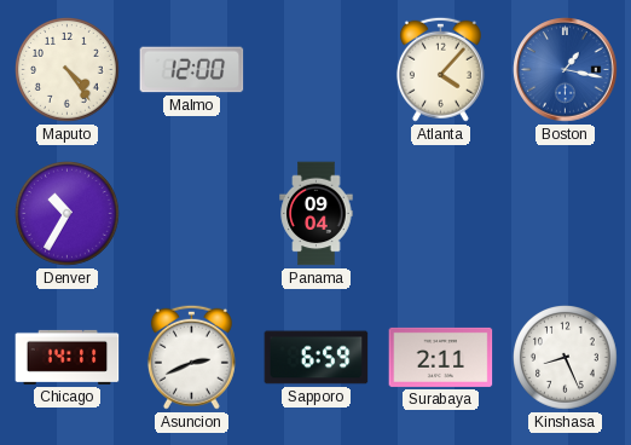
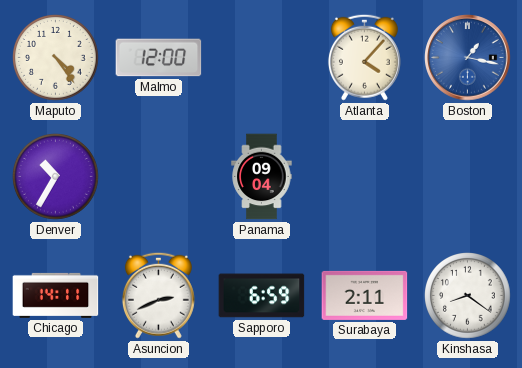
Kinshasa: 8:26 -> 8:21 (468, 296)
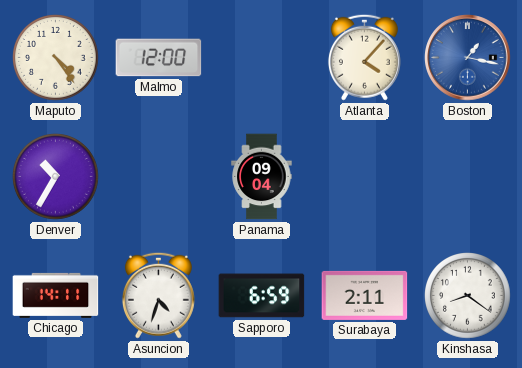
Asuncion: 2:41 -> 4:33 (158, 295)
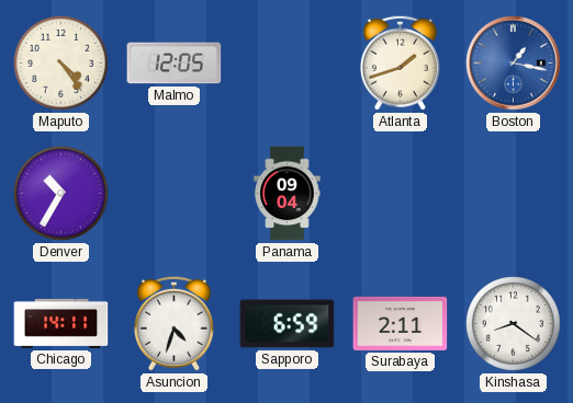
Malmo: 12:00 -> 12:05 (175, 64)
Atlanta: 4:07 -> 1:42 (400, 62)
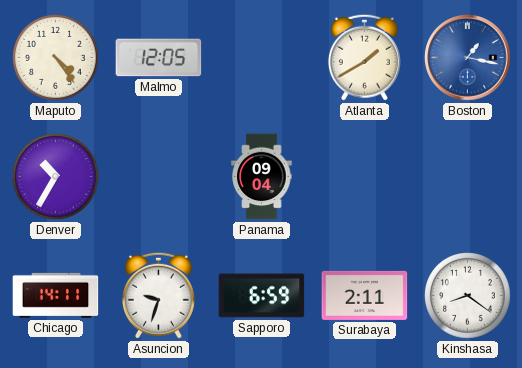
Atlanta: 1:42 -> 1:40 (364, 57)
Asuncion: 4:33 -> 9:33 (158, 295)
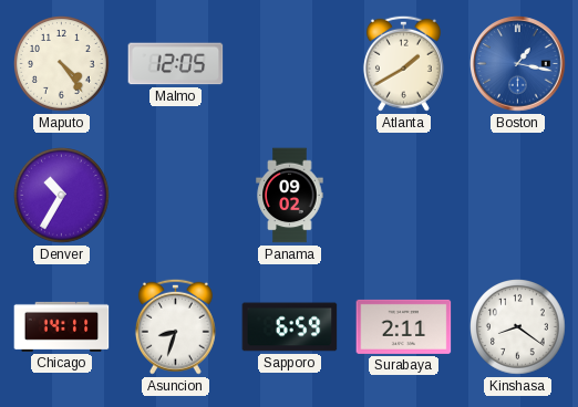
Panama: 09:04 -> 09:02 (290, 196)
Asuncion: 9:33 -> 8:33 (175, 326)
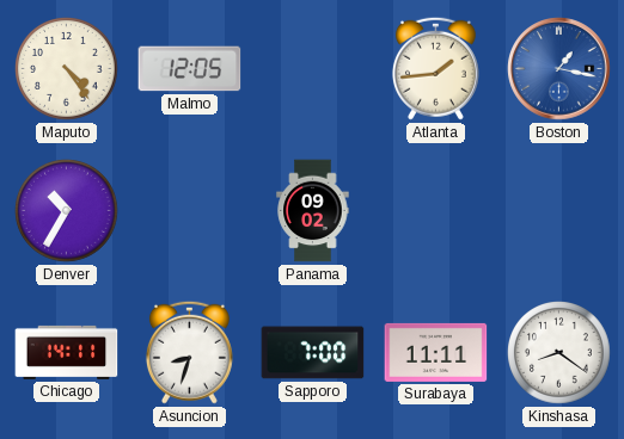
Atlanta: 1:40 -> 1:44 (435, 68)
Sapporo: 6:59 -> 7:00 (313, 353)
Surabaya: 2:11 -> 11:11 (436, 352)
